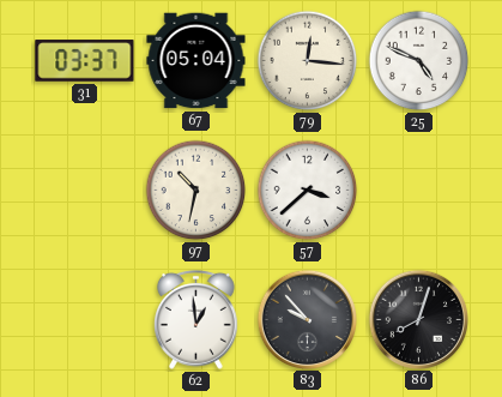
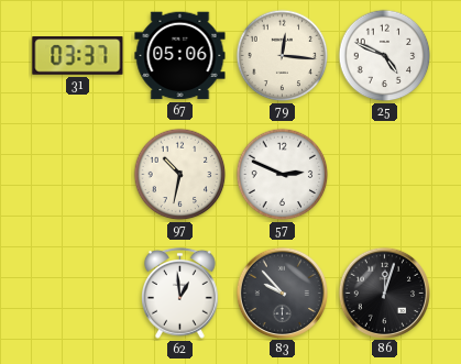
67: 05:04 -> 05:06 (180, 56)
57: 3:38 -> 2:49 (283, 175)
86: 8:03 -> 12:03 (384, 293)
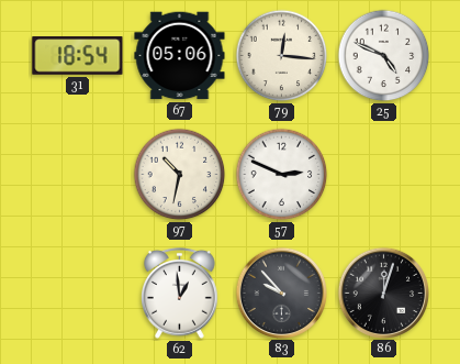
31: 03:37 -> 18:54 (78, 56)
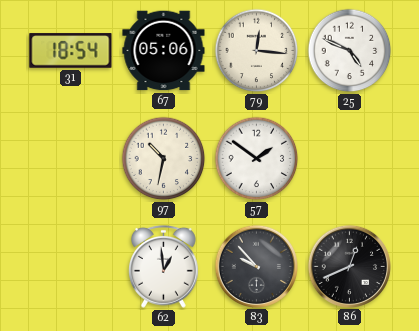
57: 2:49 -> 1:51 (257, 159)
86: 12:03 -> 12:41 (349, 266)
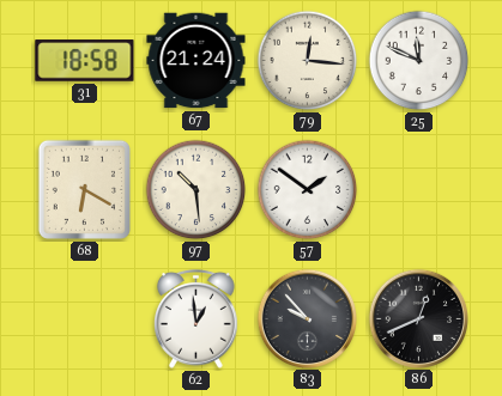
31: 18:54 -> 18:58 (85, 61)
67: 05:06 -> 21:24 (196, 61)
25: 4:49 -> 11:49 (419, 61)
68: none -> 6:20 (84, 189)
97: 10:32 -> 10:29 (196, 190)
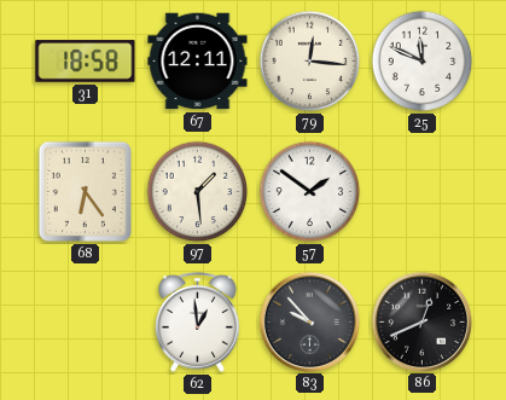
67: 21:24 -> 12:11 (198, 62)
68: 6:20 -> 6:24 (85, 191)
97: 10:29 -> 1:29 (198, 192)
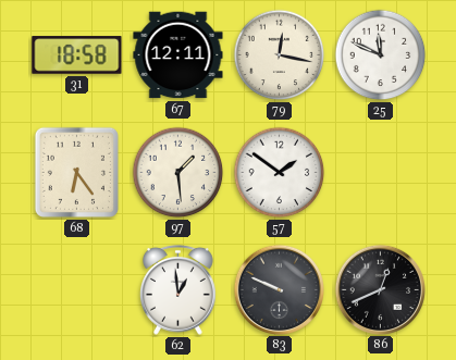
79: 12:16 -> 12:17 (280, 55)
83: 9:53 -> 9:49 (279, 289)
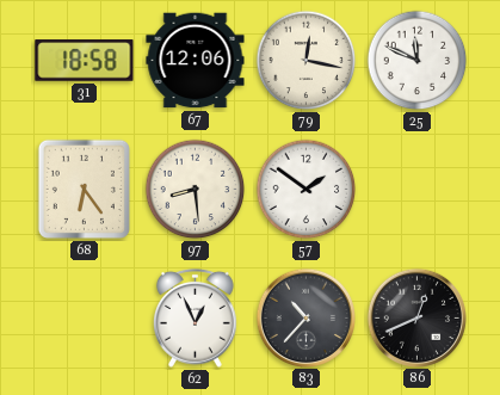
67: 12:11 -> 12:06 (196, 61)
97: 1:29 -> 8:29 (196, 190)
62: 12:59 -> 12:56 (196, 317)
83: 9:49 -> 10:37 (305, 317)
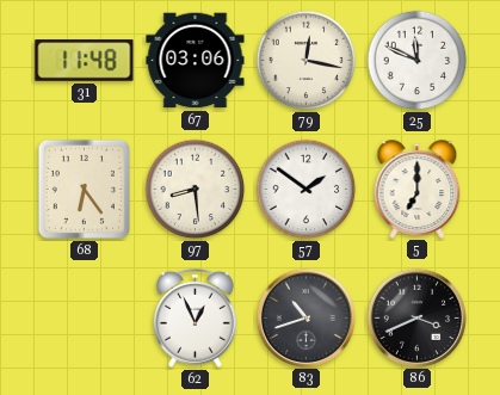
31: 18:58 -> 11:48 (85, 61)
67: 12:06 -> 03:06 (196, 61)
5: none -> 7:00 (418, 189)
83: 10:37 -> 10:42 (305, 317)
86: 12:41 -> 3:41 (416, 317)
